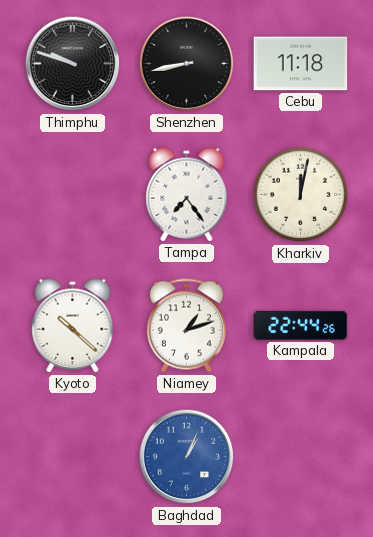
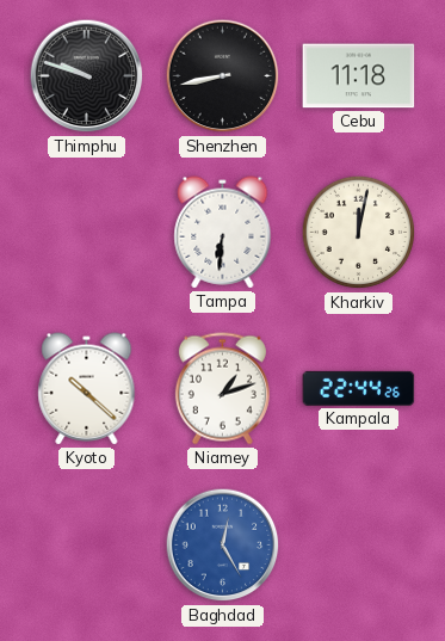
Tampa: 7:24 -> 6:31 (223, 233)
Baghdad: 1:04 -> 12:25 (223, 546)
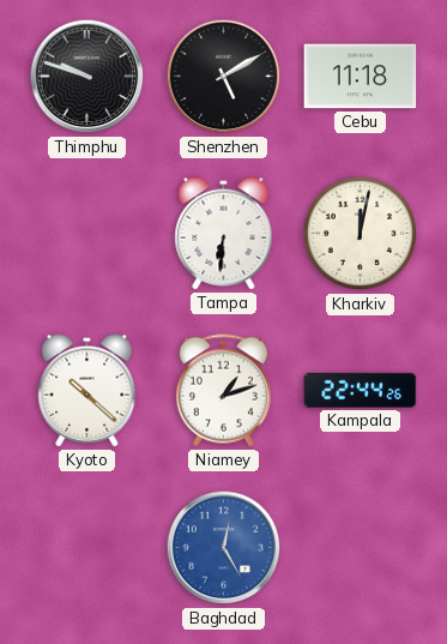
Shenzhen: 8:43 -> 5:10 (224, 77)
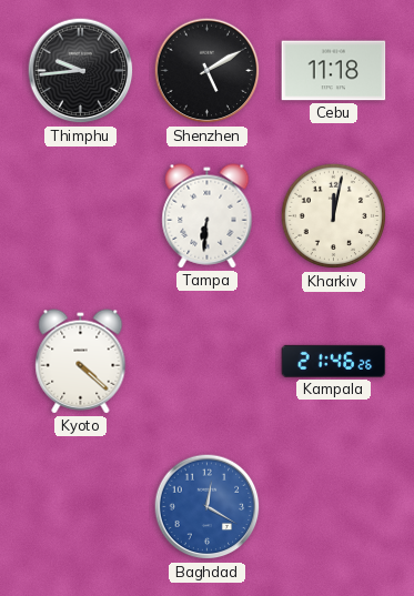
Thimphu: 9:48 -> 9:44 (81, 71)
Kyoto: 10:22 -> 4:22 (81, 362)
Niamey: 1:12 -> none (223, 391)
Kampala: 22:44 -> 21:46 (334, 361)
Baghdad: 12:25 -> 12:20 (208, 507)
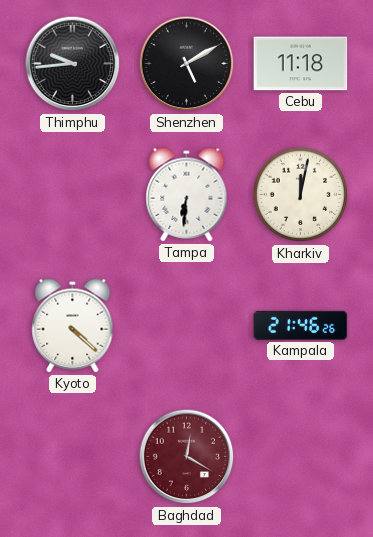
Baghdad dial: blue -> burgundy (187, 457)
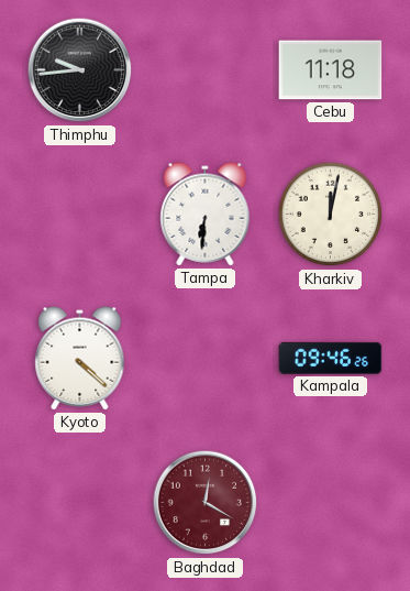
Shenzhen: 5:10 -> none (187, 64)
Kampala: 21:46 -> 09:46 (331, 358)
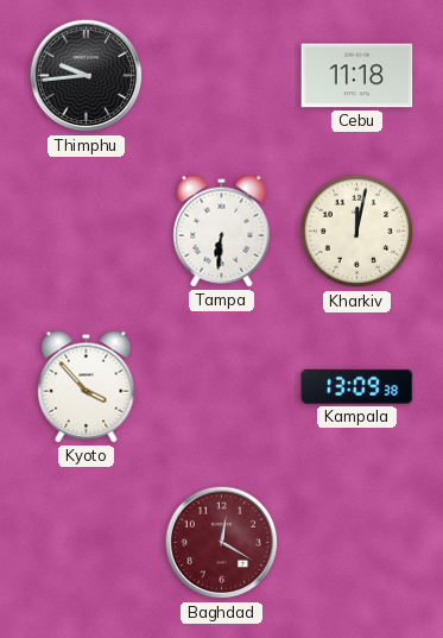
Kyoto: 4:22 -> 3:53 (87, 387)
Kampala: 09:46 -> 13:09 (357, 386)
